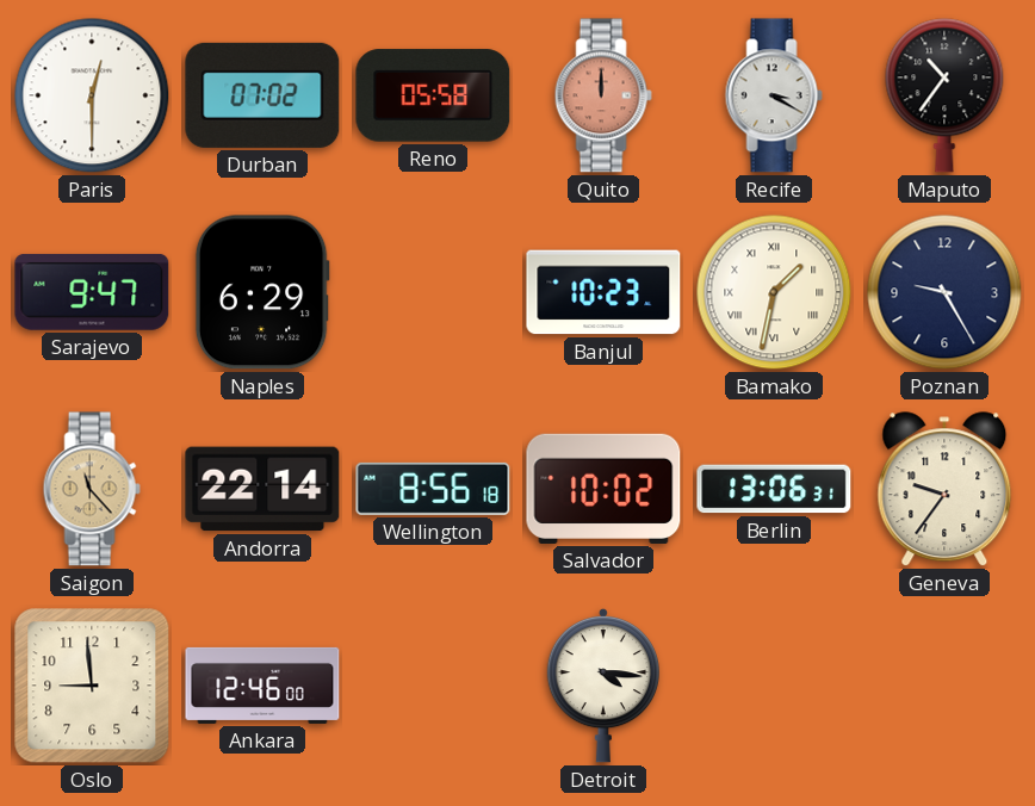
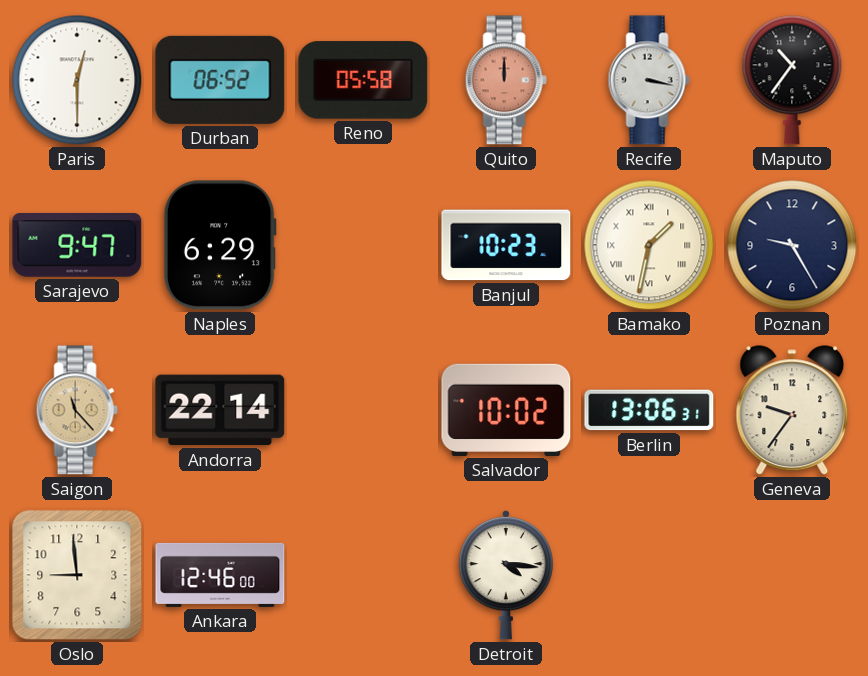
Durban: 07:02 -> 06:52 (220, 80)
Recife: 3:20 -> 3:17 (649, 80)
Wellington: 8:56 -> none (433, 489)
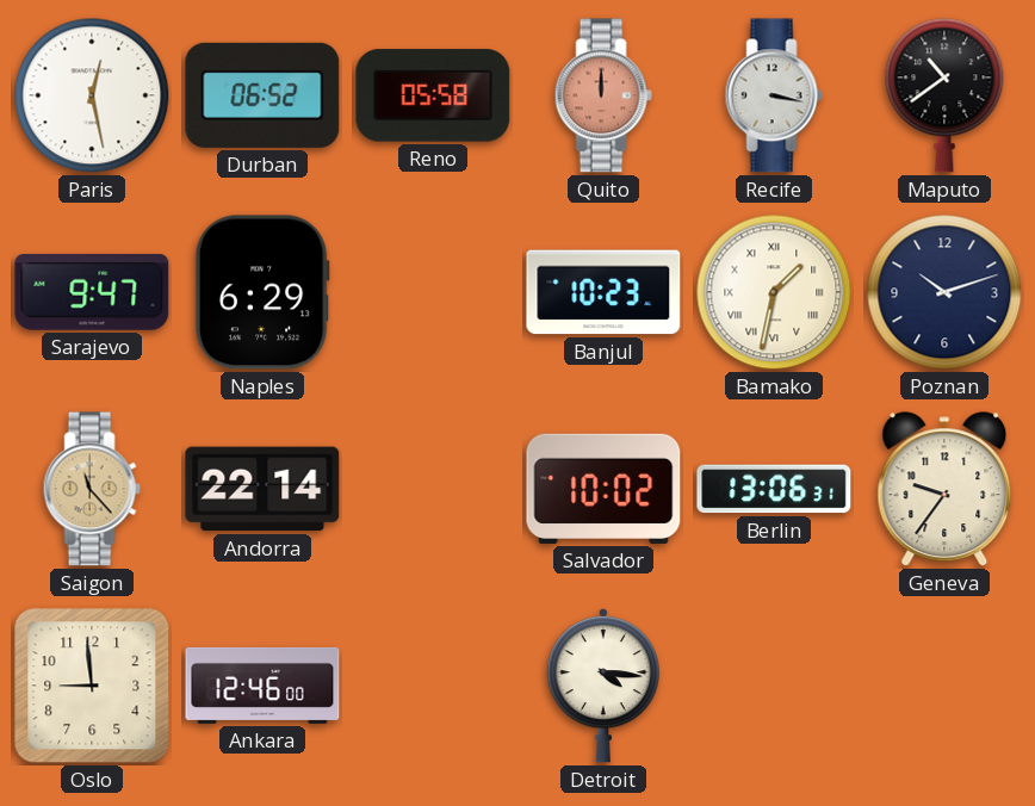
Paris: 12:30 -> 12:28 (92, 95)
Maputo: 10:36 -> 10:39 (944, 95)
Poznan: 9:25 -> 10:12 (944, 292)
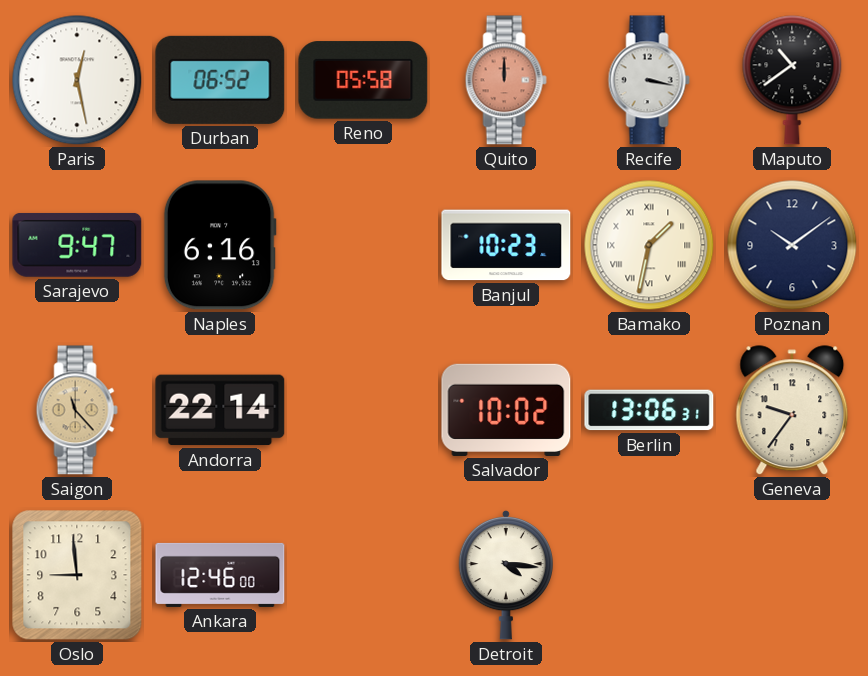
Naples: 6:29 -> 6:16 (220, 245)
Poznan: 10:12 -> 10:09 (792, 245)
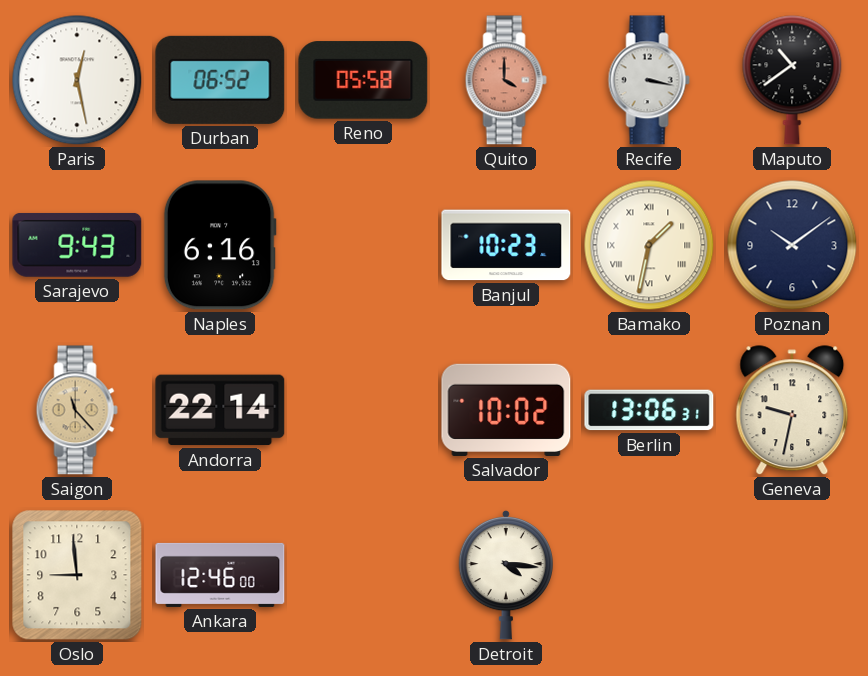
Quito: 12:00 -> 4:00 (506, 80)
Sarajevo: 9:47 -> 9:43 (77, 245)
Geneva: 9:36 -> 9:32 (792, 411)
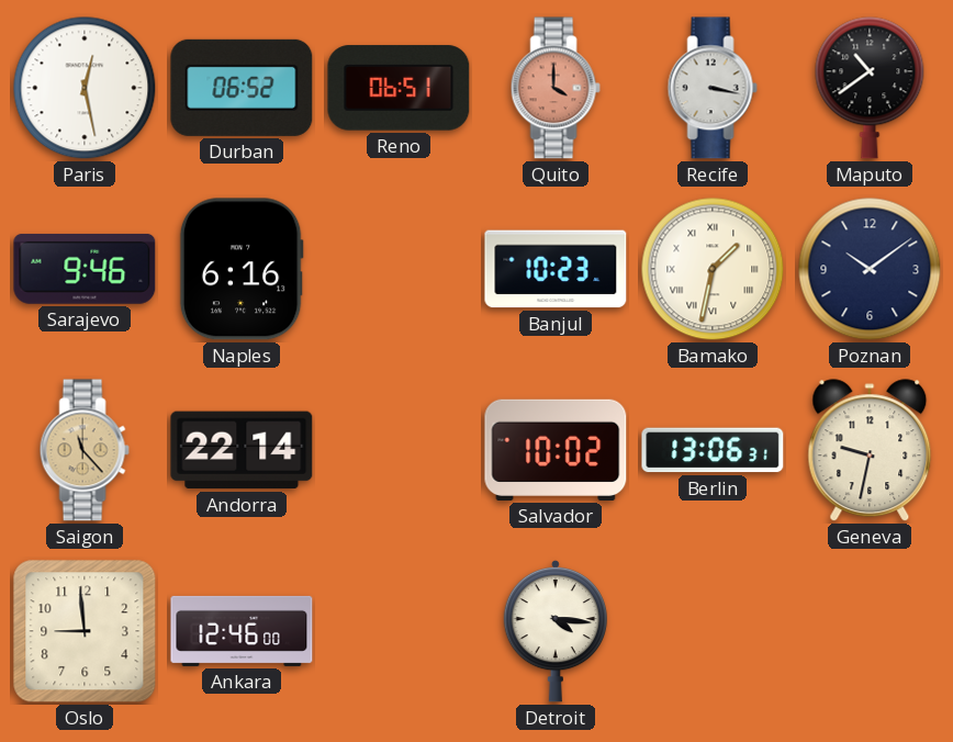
Reno: 05:58 -> 06:51 (399, 88)
Sarajevo: 9:43 -> 9:46 (85, 269)
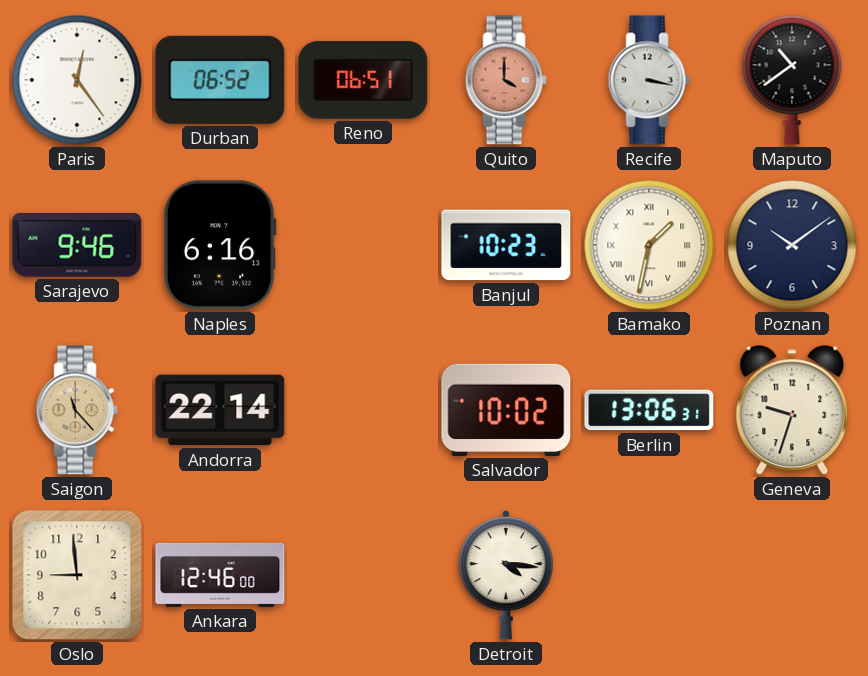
Paris: 12:28 -> 12:24 (77, 80)
Geneva: 9:32 -> 9:33 (792, 411)
